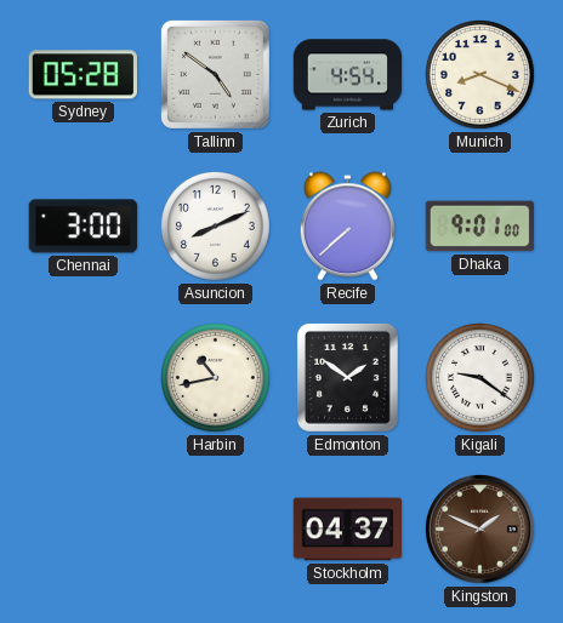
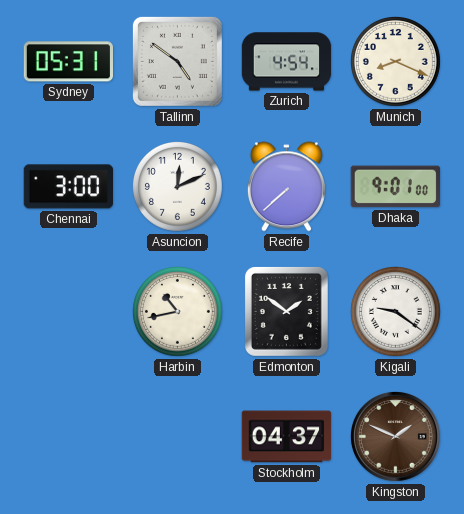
Sydney: 05:28 -> 05:31 (69, 62)
Asuncion: 8:11 -> 12:11 (178, 187)
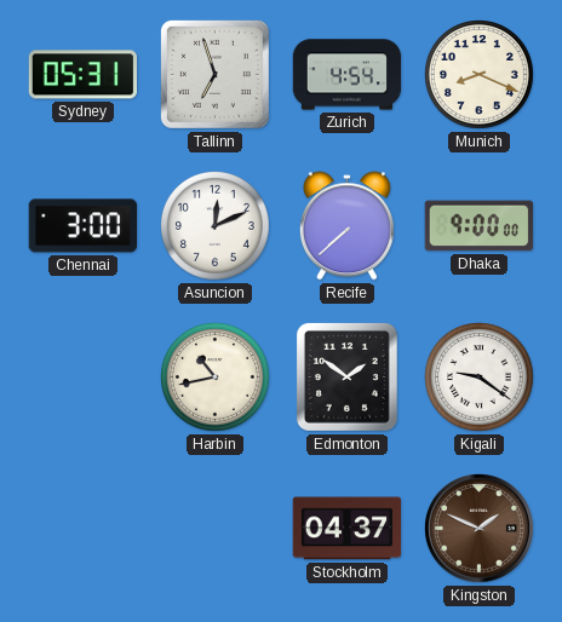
Tallinn: 4:51 -> 6:57 (214, 74)
Dhaka: 9:01 -> 9:00 (478, 226)
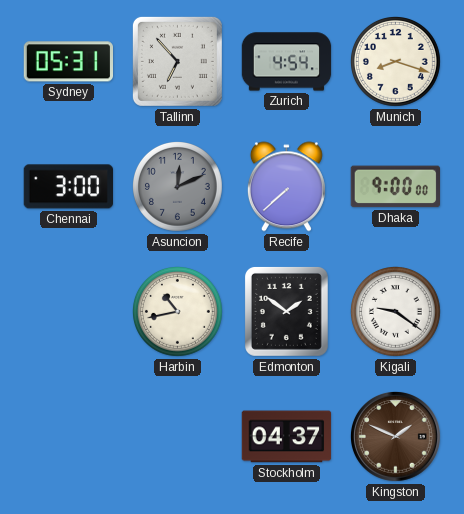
Tallinn: 6:57 -> 6:53 (177, 61)
Munich: 8:19 -> 8:18 (396, 62)
Asuncion dial: white -> grey (178, 187)
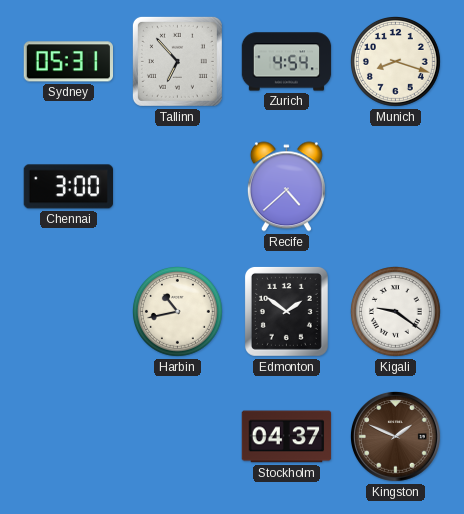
Asuncion: 12:11 -> none (178, 187)
Recife: 7:38 -> 4:38 (286, 187)
Dhaka: 9:00 -> none (395, 187)
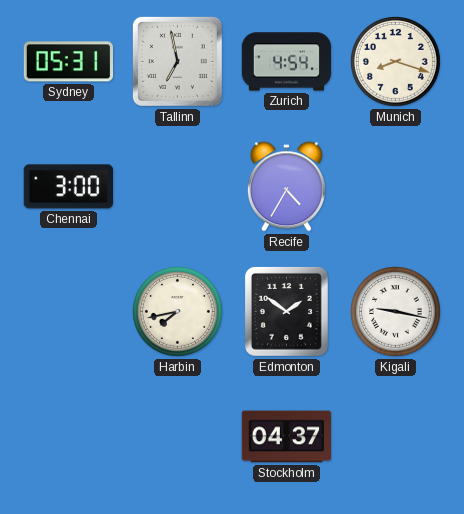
Tallinn: 6:53 -> 6:58 (177, 61)
Recife: 4:38 -> 4:35 (286, 187)
Harbin: 10:43 -> 7:43 (178, 312)
Kigali: 9:21 -> 9:17 (396, 312)
Kingston: 1:49 -> none (395, 436)
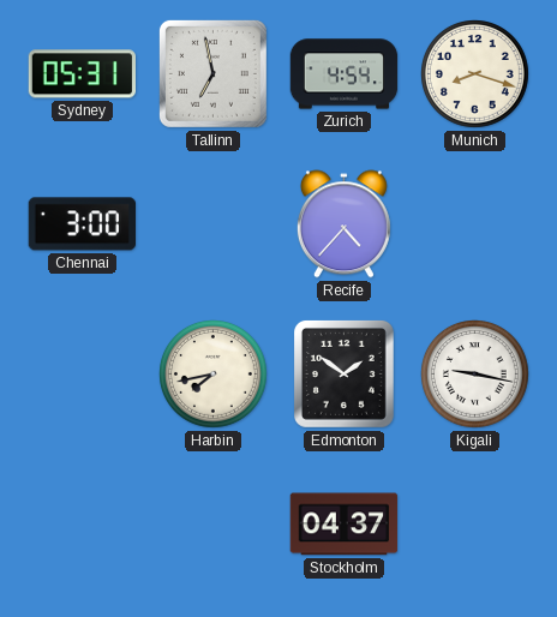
Recife: 4:35 -> 4:37 (343, 224)
